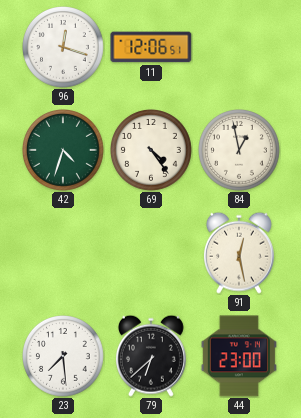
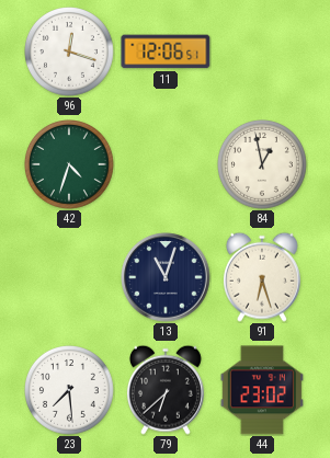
69: 4:24 -> none (152, 151)
13: none -> 11:03 (166, 277)
91: 12:28 -> 6:27 (262, 277)
44: 23:00 -> 23:02 (262, 390)
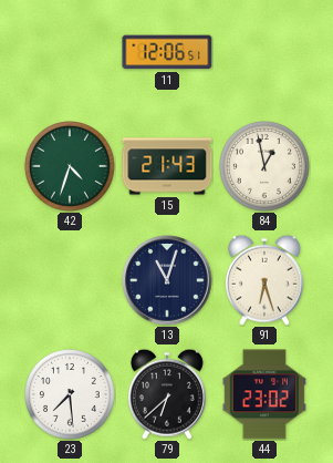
96: 12:18 -> none (70, 53)
15: none -> 21:43 (167, 166)
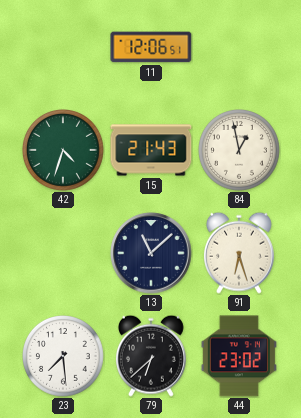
13: 11:03 -> 11:08 (151, 253)
